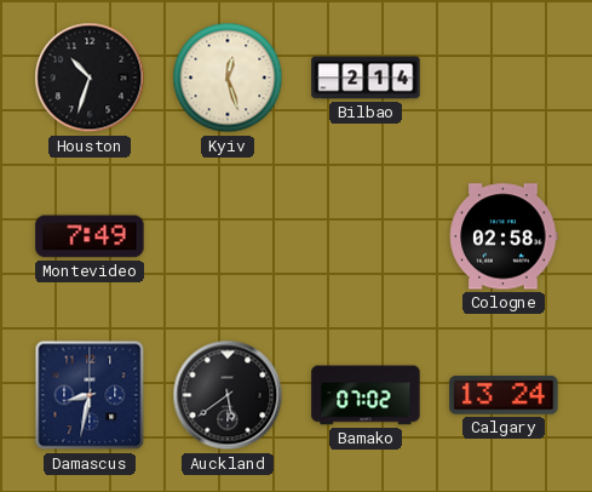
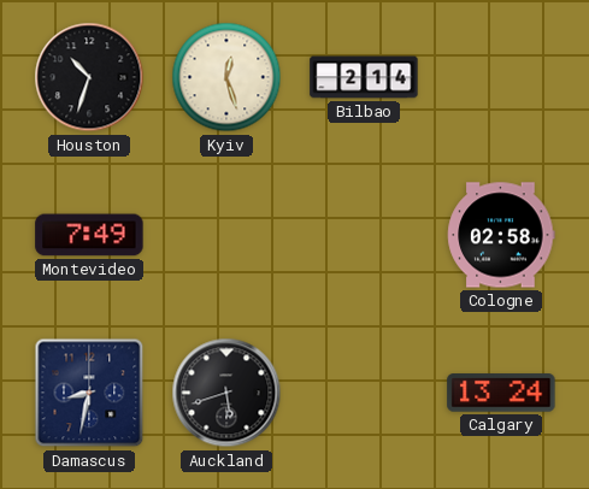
Auckland: 5:39 -> 5:42 (226, 393)
Bamako: 07:02 -> none (366, 395)
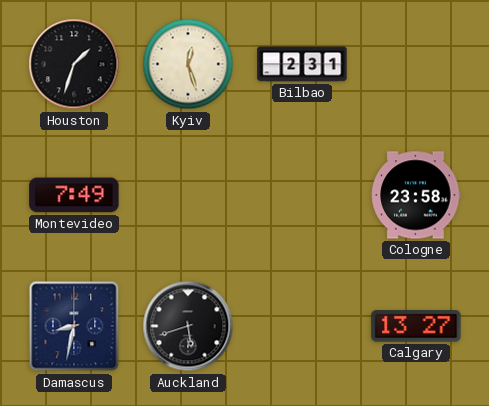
Houston: 10:33 -> 1:33 (74, 64)
Bilbao: 2:14 -> 2:31 (302, 64)
Cologne: 02:58 -> 23:58 (416, 195)
Calgary: 13:24 -> 13:27 (416, 326)
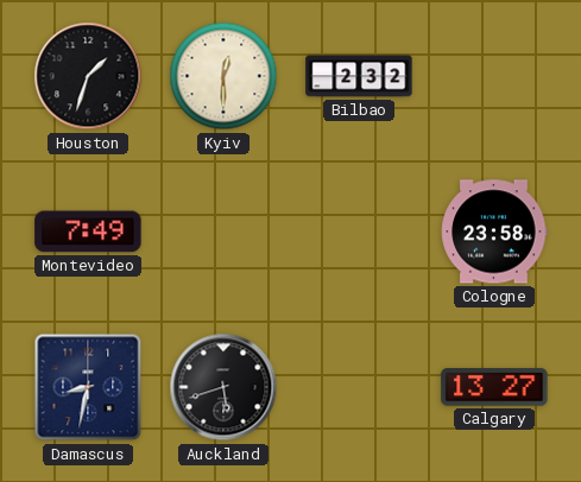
Kyiv: 12:27 -> 12:30 (223, 76)
Bilbao: 2:31 -> 2:32 (359, 76)
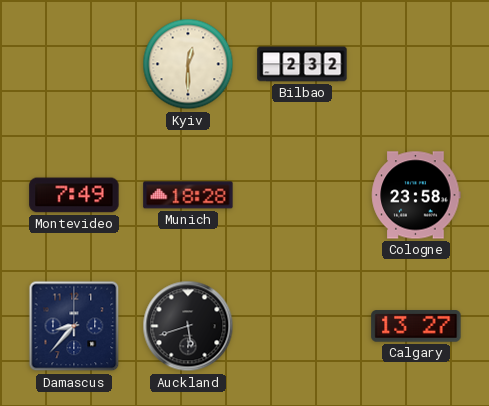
Houston: 1:33 -> none (88, 76)
Munich: none -> 18:28 (188, 195)
Damascus: 8:32 -> 8:37 (74, 326)
